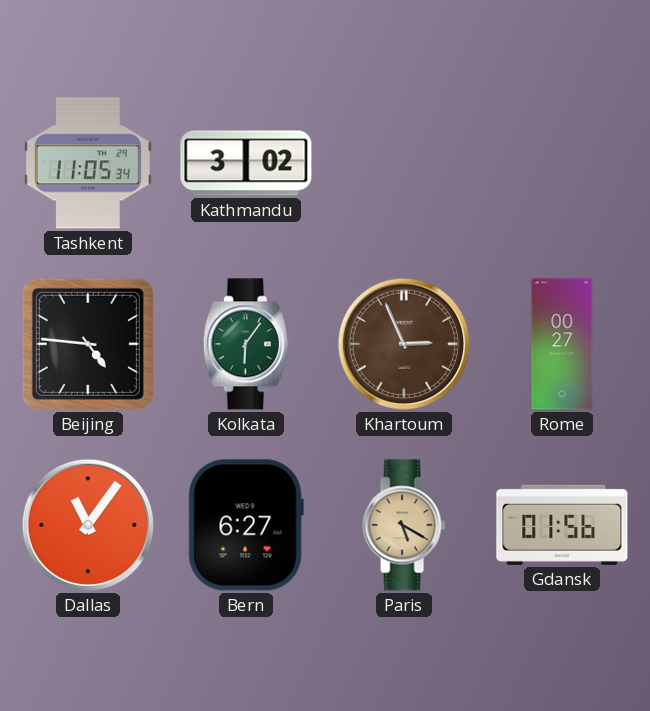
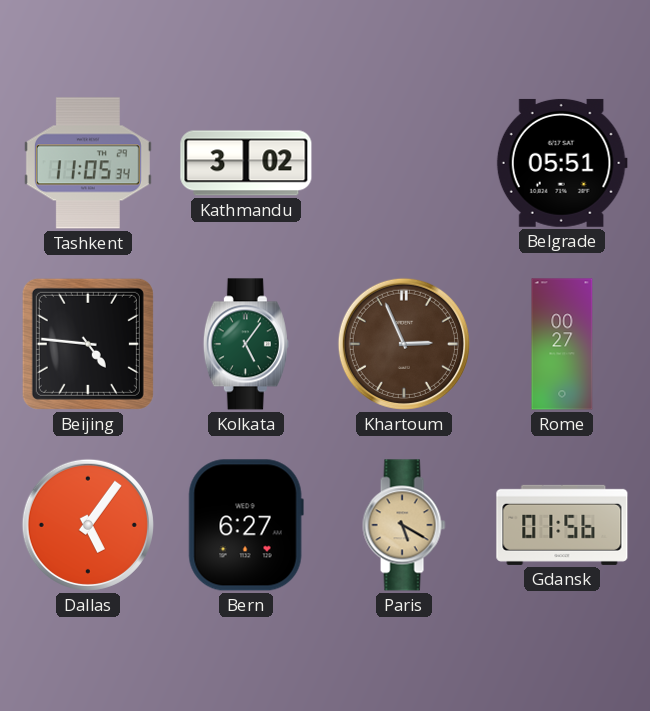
Belgrade: none -> 05:51 (562, 163)
Kolkata: 6:06 -> 5:06 (246, 344)
Dallas: 11:06 -> 5:06 (88, 525)
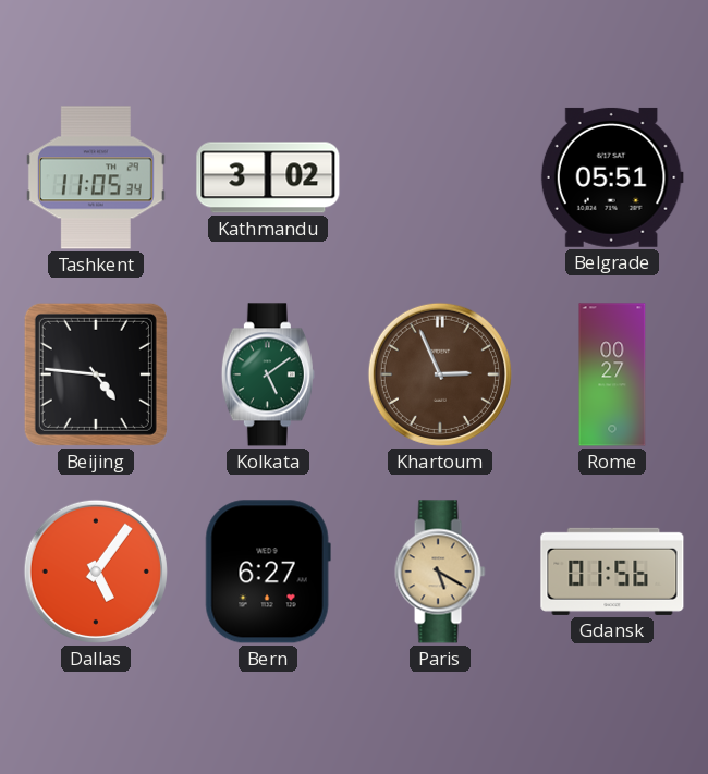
Kolkata: 5:06 -> 5:09 (268, 374)
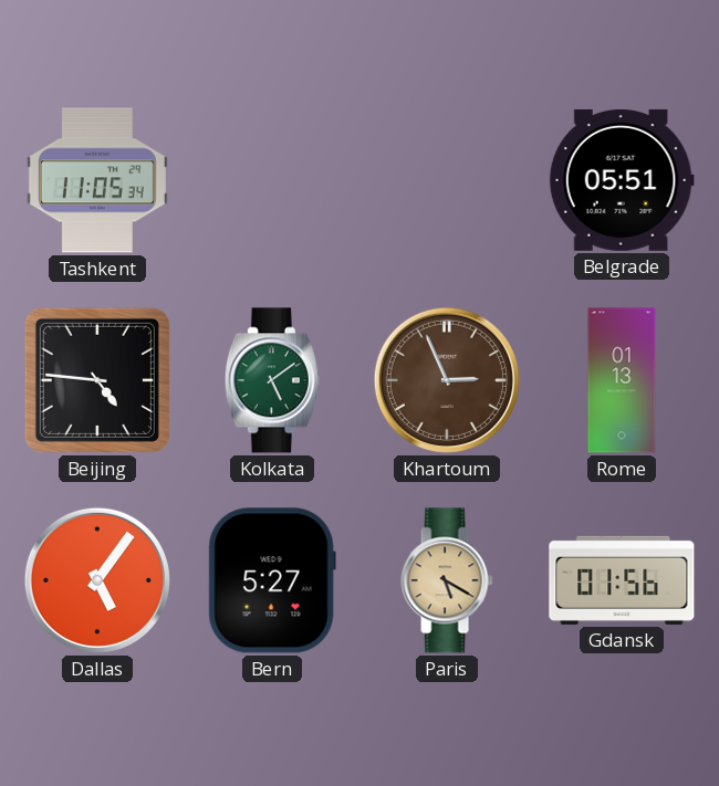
Kathmandu: 3:02 -> none (268, 177)
Rome: 00:27 -> 01:13 (622, 380)
Bern: 6:27 -> 5:27 (272, 580)
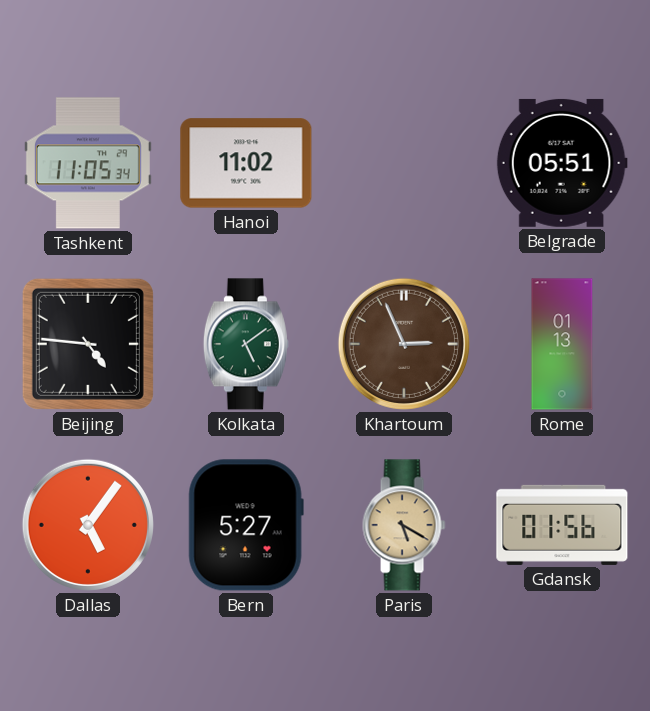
Hanoi: none -> 11:02 (246, 163)
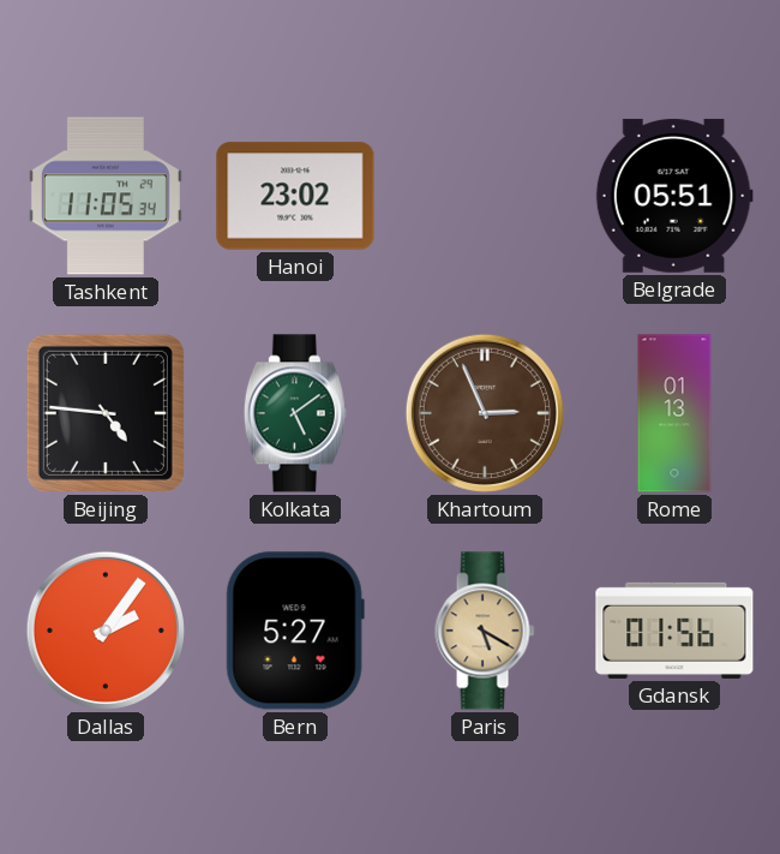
Hanoi: 11:02 -> 23:02 (295, 196)
Dallas: 5:06 -> 2:06 (106, 631)
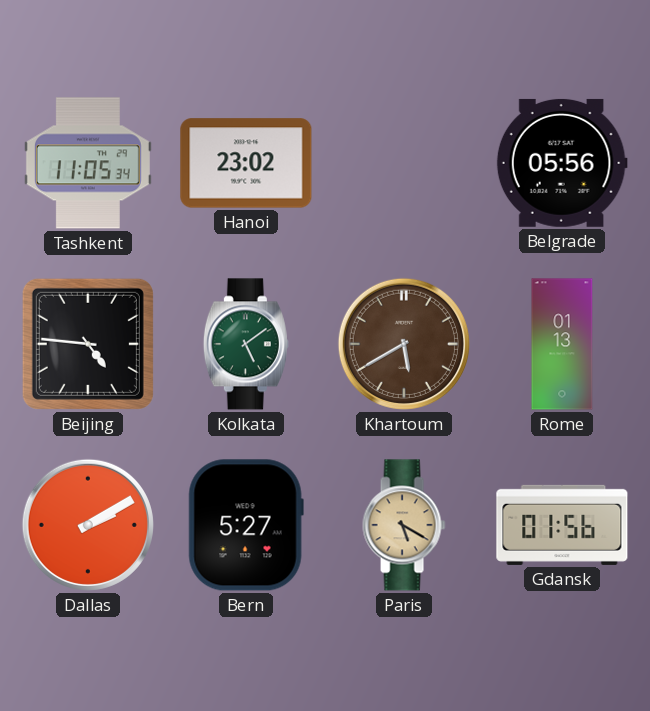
Belgrade: 05:51 -> 05:56 (562, 163)
Khartoum: 2:56 -> 5:40 (404, 344)
Dallas: 2:06 -> 2:10 (88, 525)
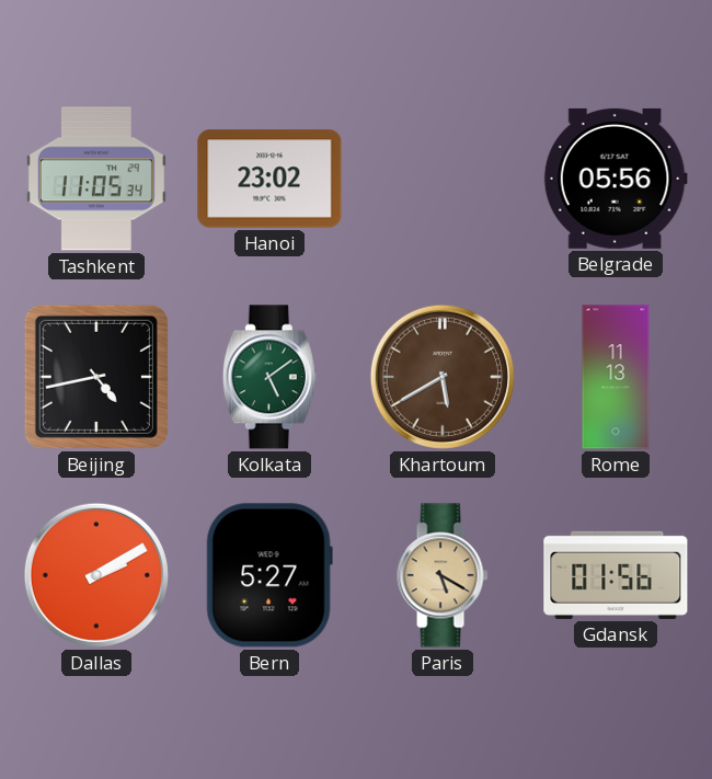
Beijing: 4:46 -> 4:43 (96, 377)
Rome: 01:13 -> 11:13 (616, 377)
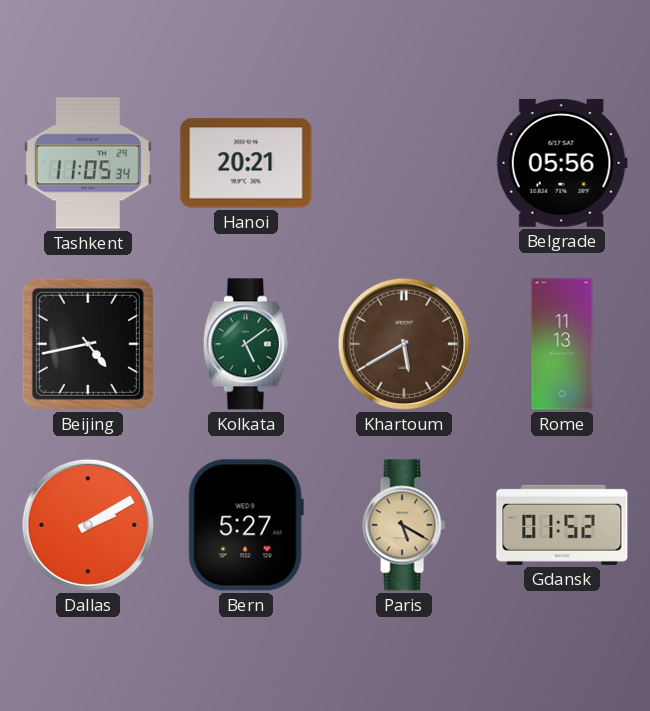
Hanoi: 23:02 -> 20:21 (246, 163)
Gdansk: 01:56 -> 01:52 (562, 525)
